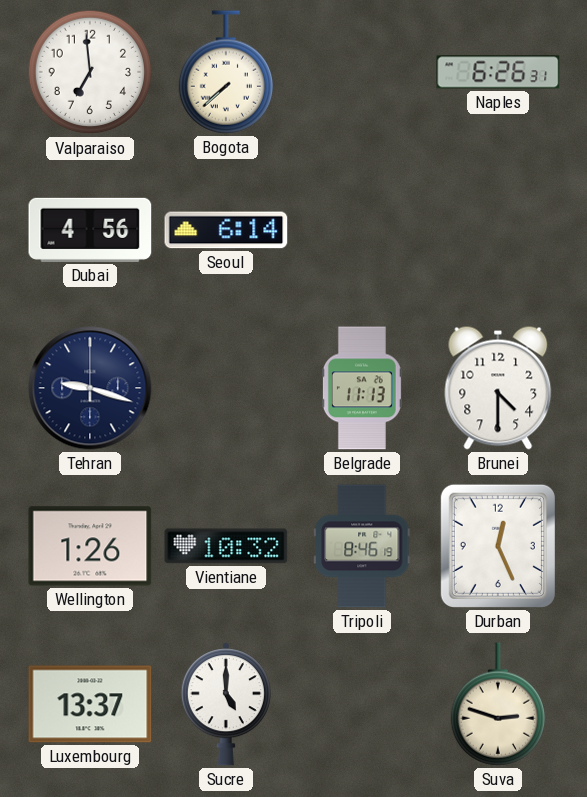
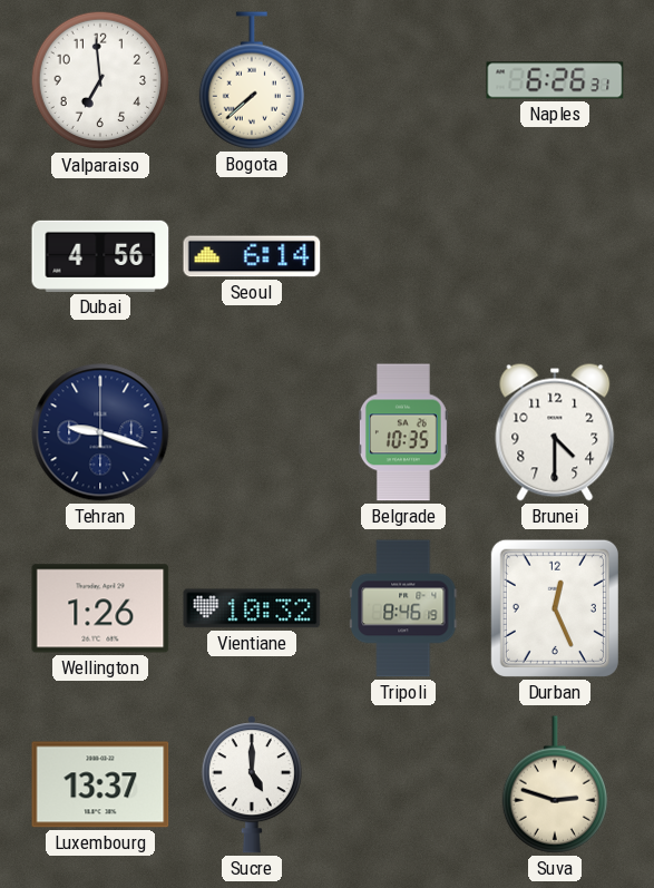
Belgrade: 11:13 -> 10:35 (403, 432)
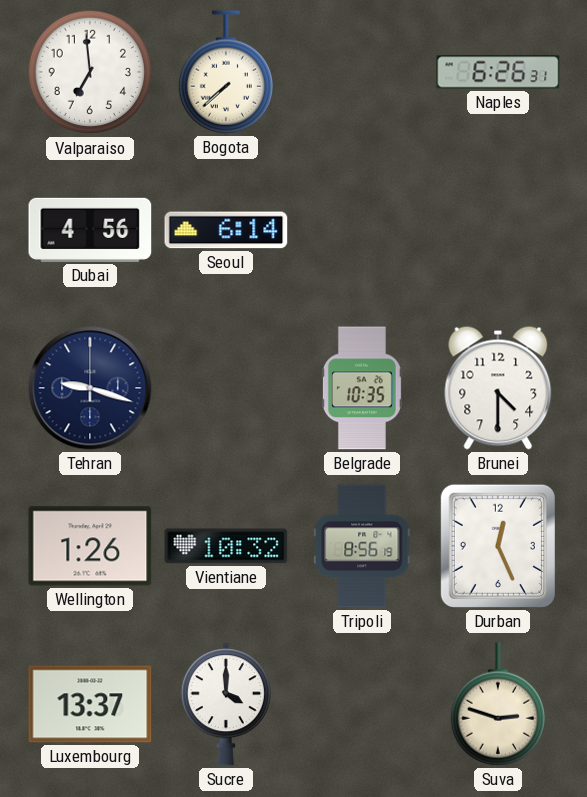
Tripoli: 8:46 -> 8:56 (362, 546)
Sucre: 5:00 -> 4:00 (226, 704)
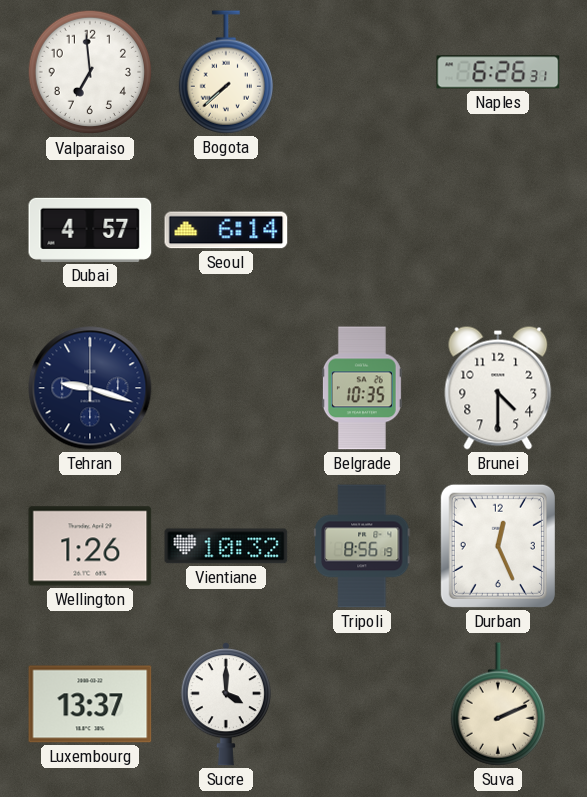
Dubai: 4:56 -> 4:57 (90, 230)
Suva: 2:48 -> 2:11 (497, 704)
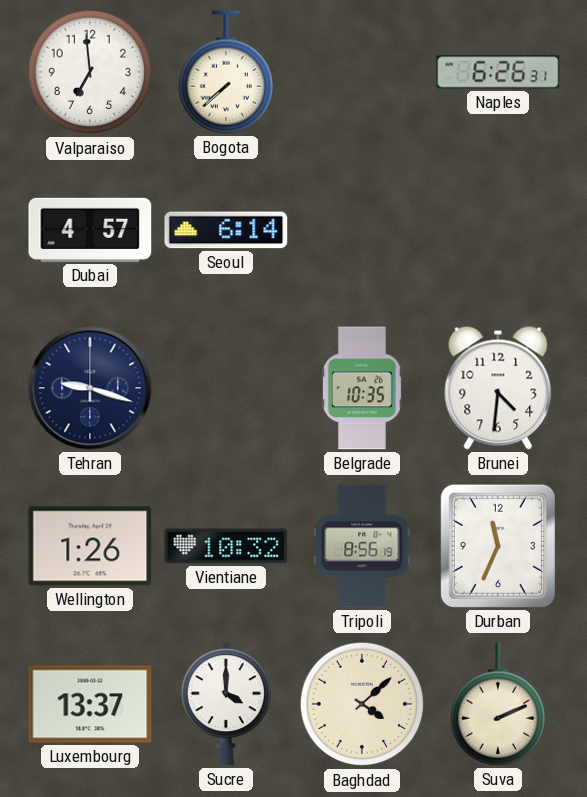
Brunei: 4:30 -> 4:31 (498, 388)
Durban: 12:26 -> 11:34 (498, 546)
Baghdad: none -> 4:08 (362, 704)
